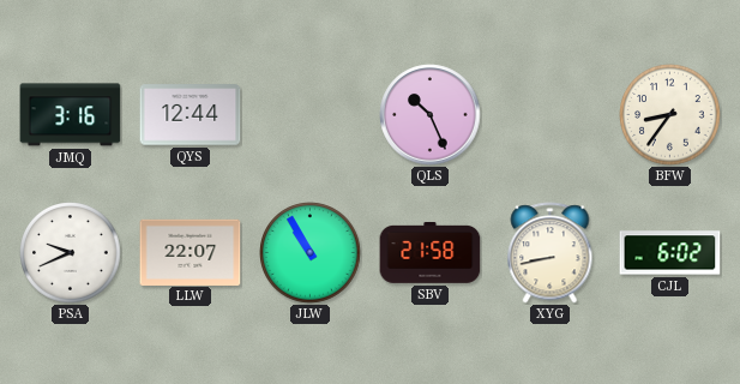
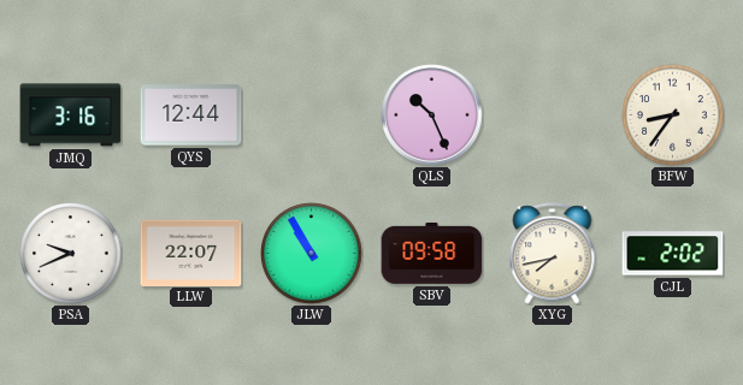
SBV: 21:58 -> 09:58 (432, 254)
XYG: 8:43 -> 7:43 (553, 254)
CJL: 6:02 -> 2:02 (673, 254)
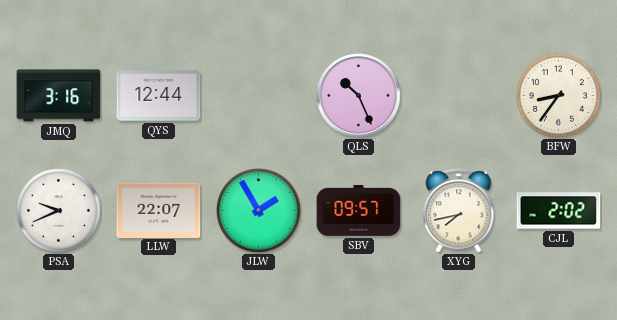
JLW: 10:55 -> 1:55 (259, 211)
SBV: 09:58 -> 09:57 (359, 211)
